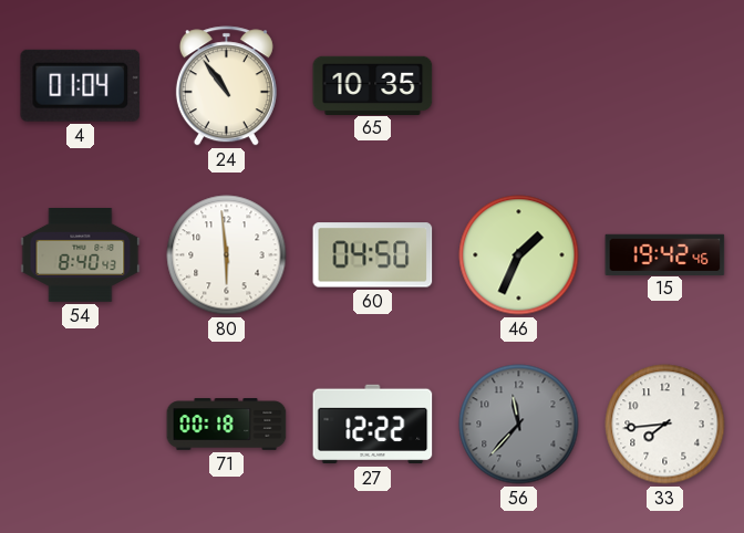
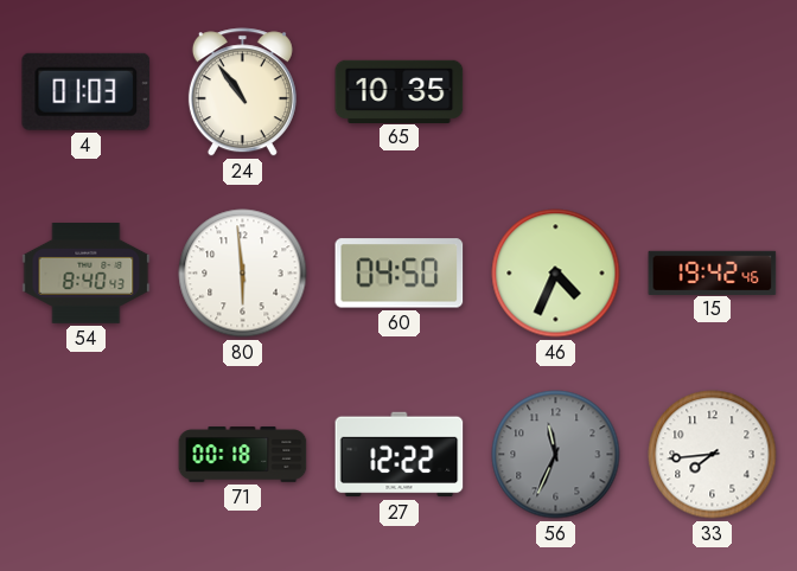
4: 01:04 -> 01:03 (87, 91)
46: 1:34 -> 4:34 (556, 274)
56: 11:37 -> 11:34 (556, 455)
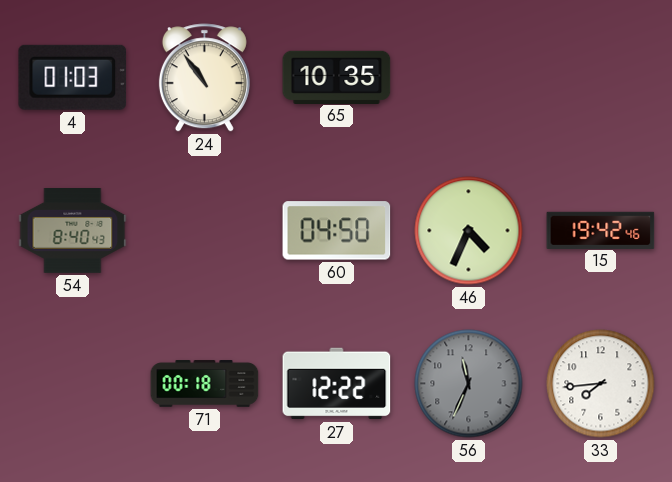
80: 5:59 -> none (243, 274)
